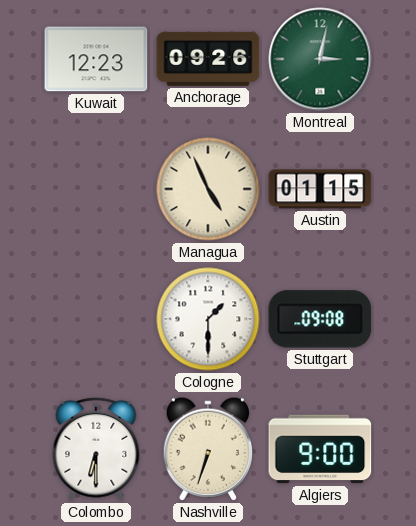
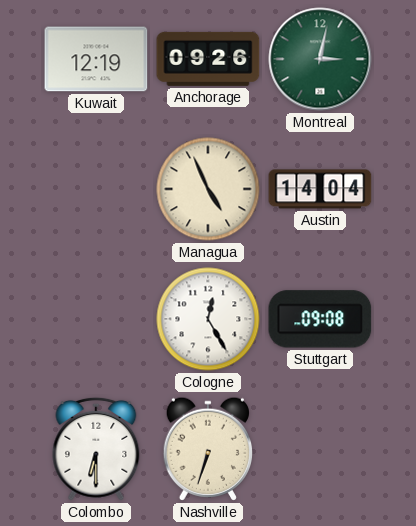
Kuwait: 12:23 -> 12:19 (96, 59)
Austin: 01:15 -> 14:04 (320, 189)
Cologne: 1:30 -> 12:25 (208, 319)
Algiers: 9:00 -> none (320, 449)
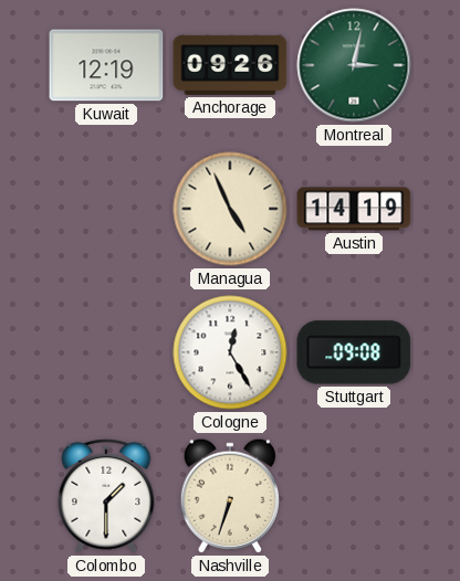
Austin: 14:04 -> 14:19 (354, 209)
Colombo: 6:30 -> 1:30 (106, 496)
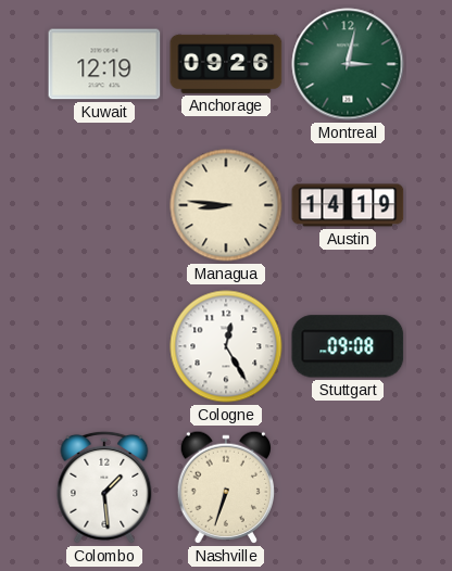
Managua: 4:56 -> 8:46 (226, 205)
Colombo: 1:30 -> 1:29 (104, 487)
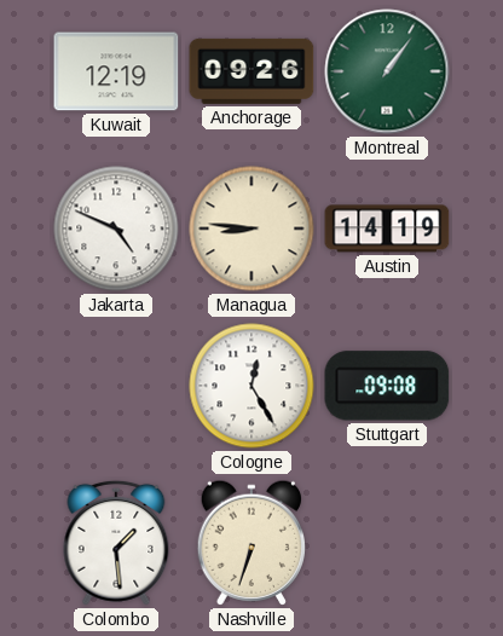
Montreal: 3:02 -> 1:06 (387, 71)
Jakarta: none -> 4:49 (116, 229)
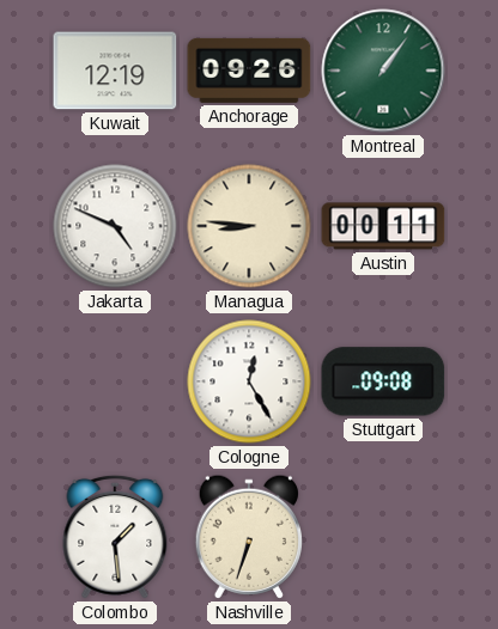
Austin: 14:19 -> 00:11 (383, 226)
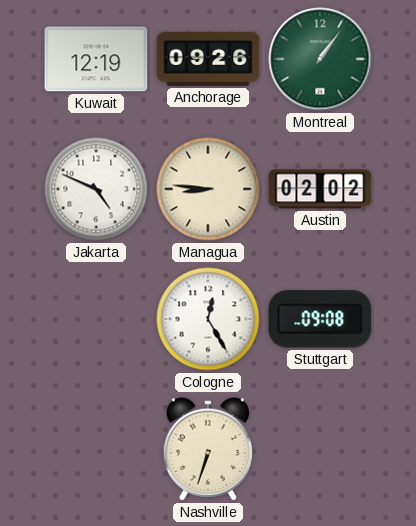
Austin: 00:11 -> 02:02 (320, 189)
Colombo: 1:29 -> none (115, 537)
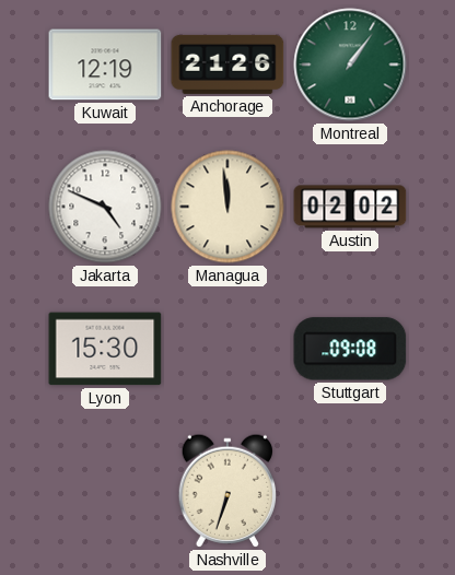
Anchorage: 09:26 -> 21:26 (227, 64)
Managua: 8:46 -> 11:59 (227, 207)
Lyon: none -> 15:30 (105, 349)
Cologne: 12:25 -> none (208, 319)
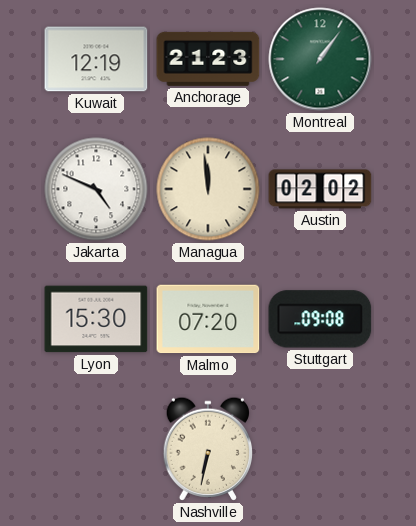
Anchorage: 21:26 -> 21:23 (208, 59)
Malmo: none -> 07:20 (208, 319)
Nashville: 6:33 -> 6:32 (207, 449)
